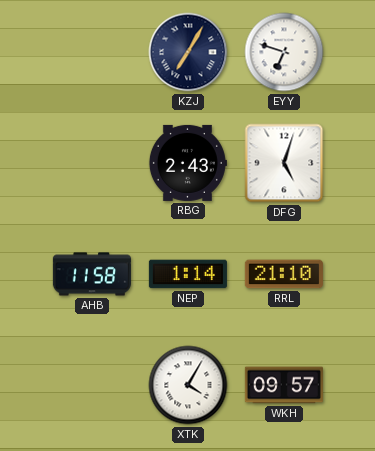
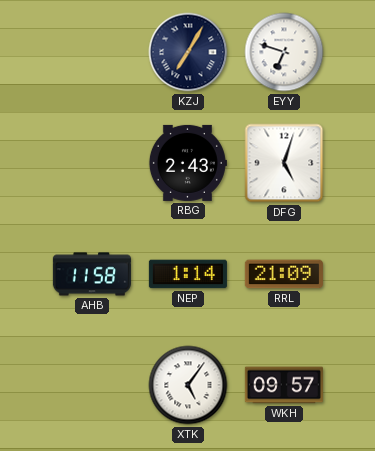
RRL: 21:10 -> 21:09 (284, 274)
XTK: 4:05 -> 5:06 (188, 385)
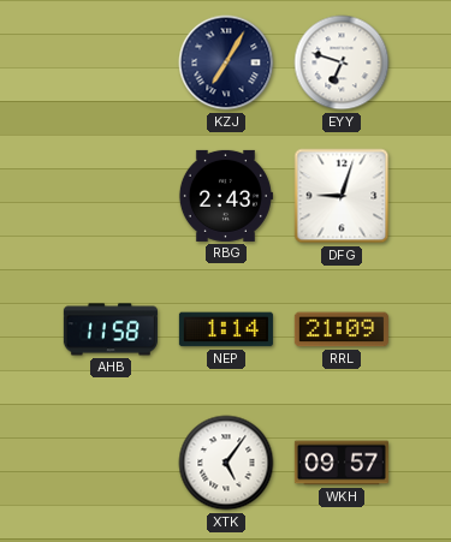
DFG: 5:03 -> 9:03 (342, 196)
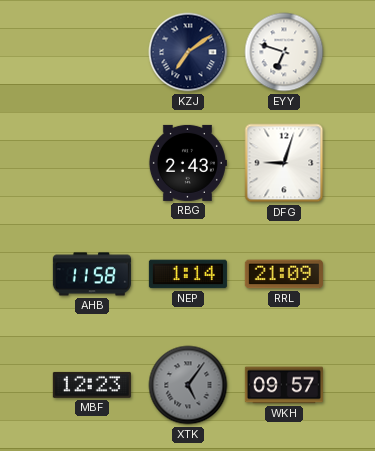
KZJ: 7:05 -> 7:09 (188, 52)
MBF: none -> 12:23 (92, 385)
XTK dial: white -> grey (188, 385)
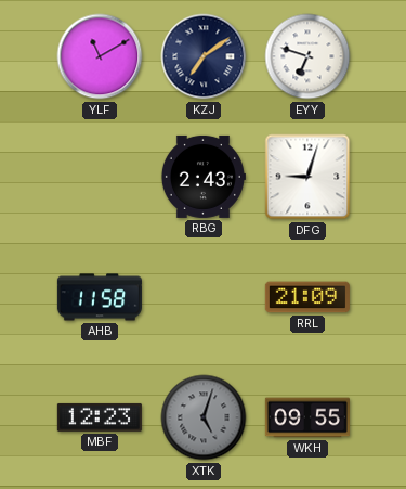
YLF: none -> 11:10 (100, 56)
NEP: 1:14 -> none (188, 274)
XTK: 5:06 -> 5:03 (204, 417)
WKH: 09:57 -> 09:55 (307, 417)
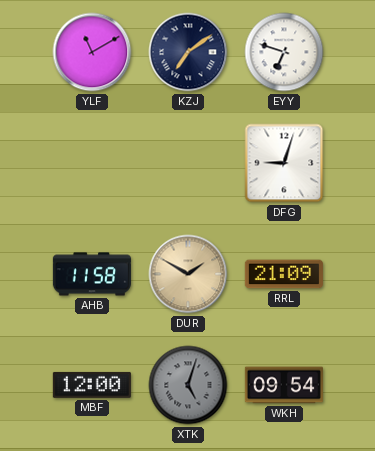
RBG: 2:43 -> none (202, 177)
DUR: none -> 1:50 (188, 274)
MBF: 12:23 -> 12:00 (92, 385)
WKH: 09:55 -> 09:54 (284, 385)
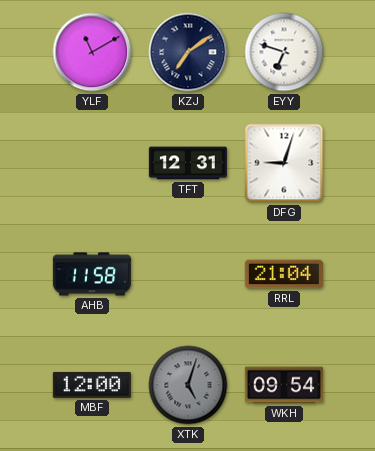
TFT: none -> 12:31 (188, 163)
DUR: 1:50 -> none (188, 274)
RRL: 21:09 -> 21:04 (284, 274)
